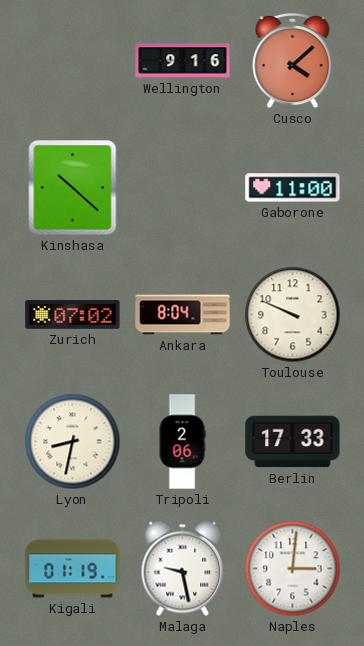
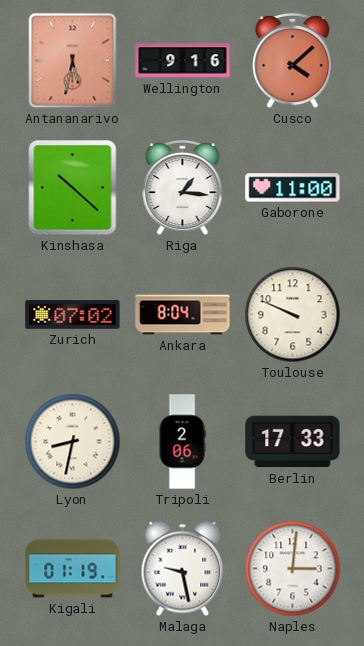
Antananarivo: none -> 5:32 (73, 61)
Riga: none -> 1:16 (183, 188)
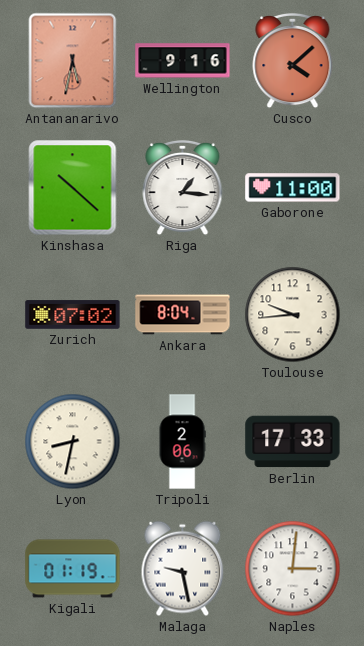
Toulouse: 9:49 -> 9:44 (293, 315)
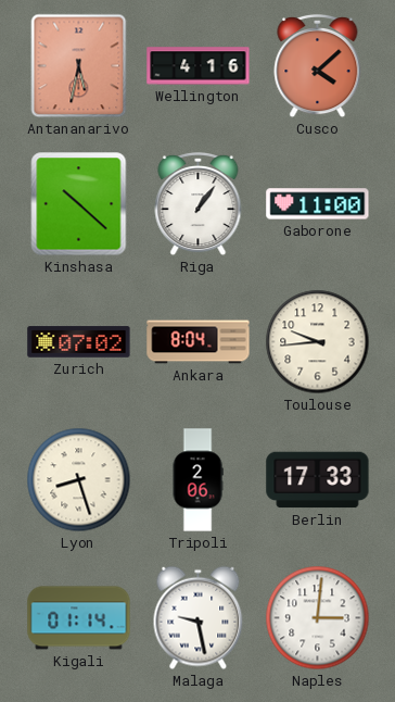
Wellington: 9:16 -> 4:16 (199, 66)
Riga: 1:16 -> 1:06 (199, 204)
Lyon: 8:32 -> 8:27 (79, 480)
Kigali: 01:19 -> 01:14 (79, 618)
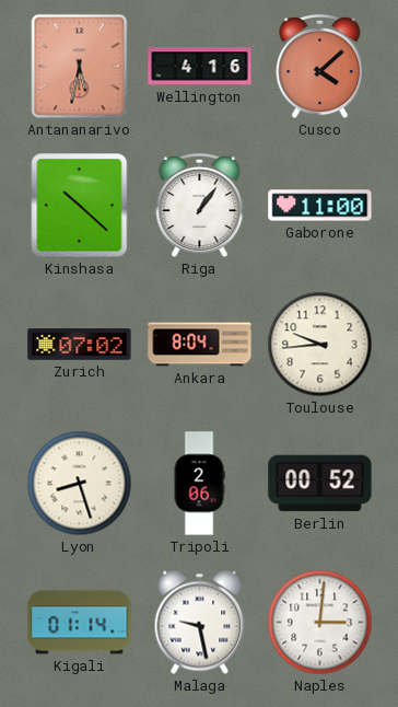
Berlin: 17:33 -> 00:52 (320, 484)
